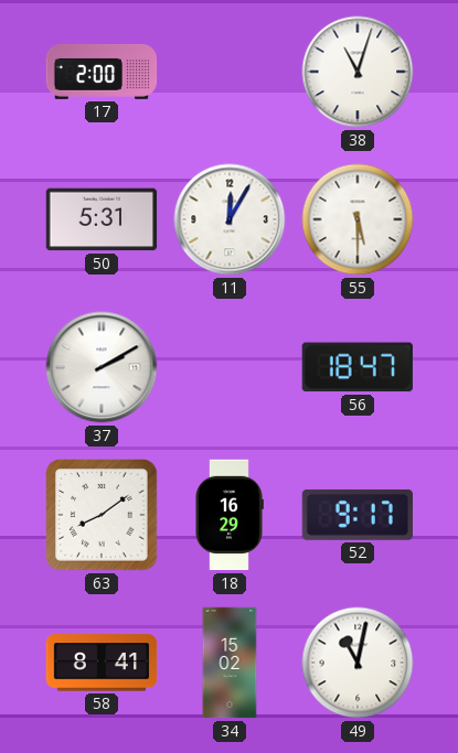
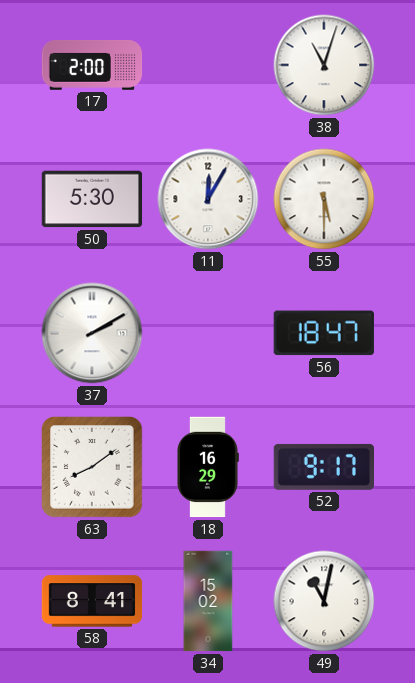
50: 5:31 -> 5:30 (92, 199)
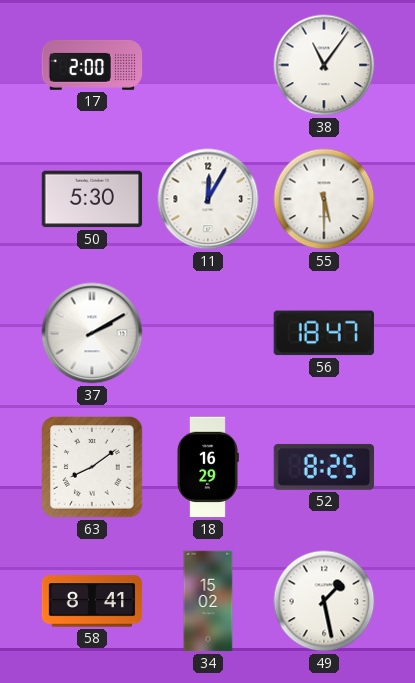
38: 11:03 -> 11:06 (324, 65)
52: 9:17 -> 8:25 (323, 467)
49: 11:02 -> 1:28 (324, 601)
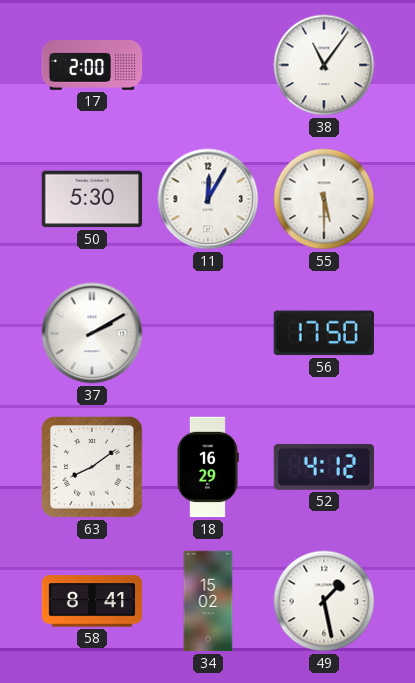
56: 18:47 -> 17:50 (324, 333)
52: 8:25 -> 4:12 (323, 467)
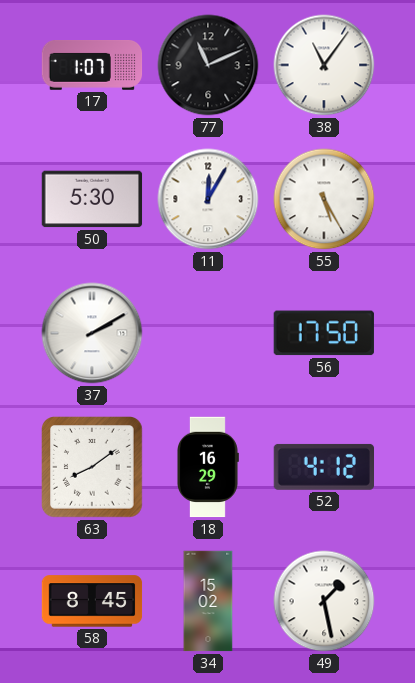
17: 2:00 -> 1:07 (92, 66)
77: none -> 11:11 (208, 65)
55: 5:30 -> 5:25 (324, 199)
58: 8:41 -> 8:45 (92, 601)
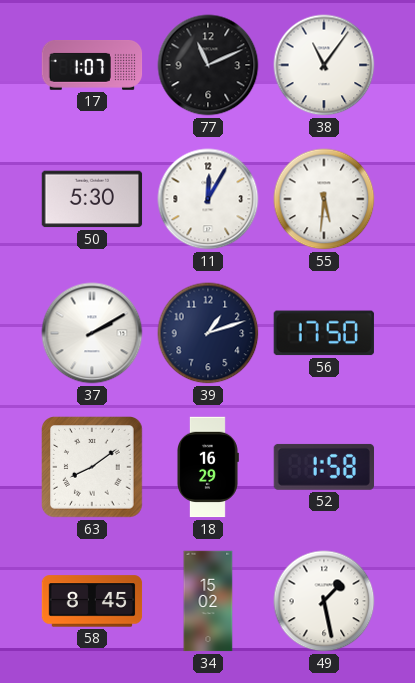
55: 5:25 -> 5:31 (324, 199)
39: none -> 1:12 (208, 333)
52: 4:12 -> 1:58 (323, 467)
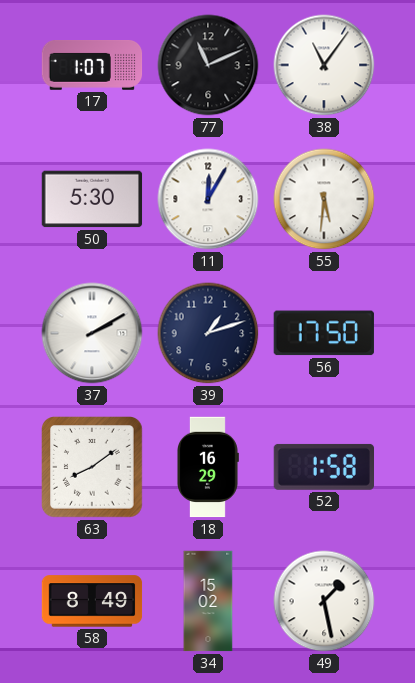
58: 8:45 -> 8:49 (92, 601)
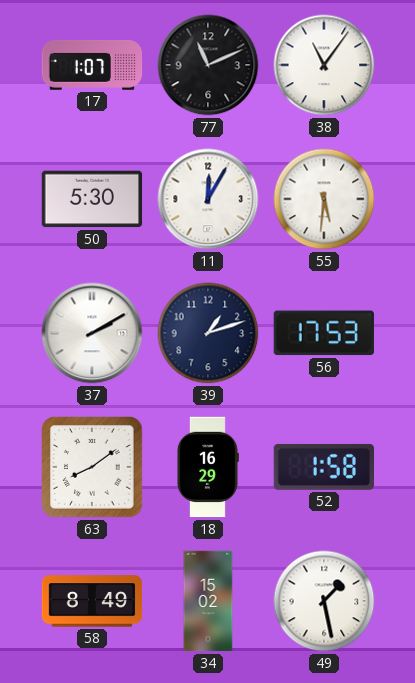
56: 17:50 -> 17:53 (324, 333)
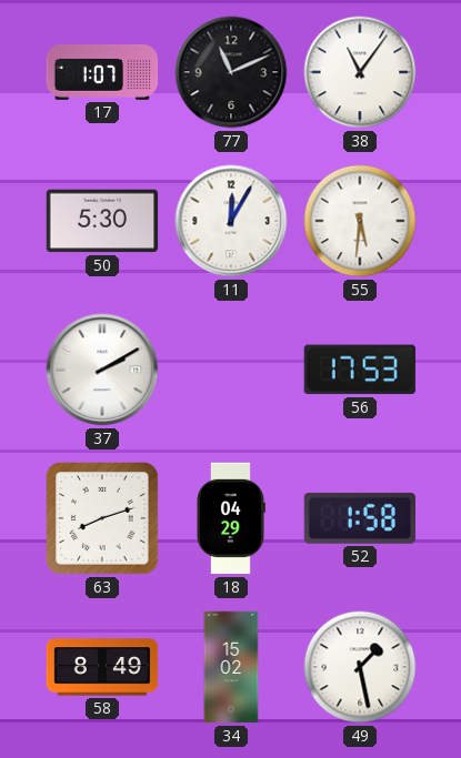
39: 1:12 -> none (208, 333)
63: 8:09 -> 8:12 (102, 518)
18: 16:29 -> 04:29 (231, 518)
